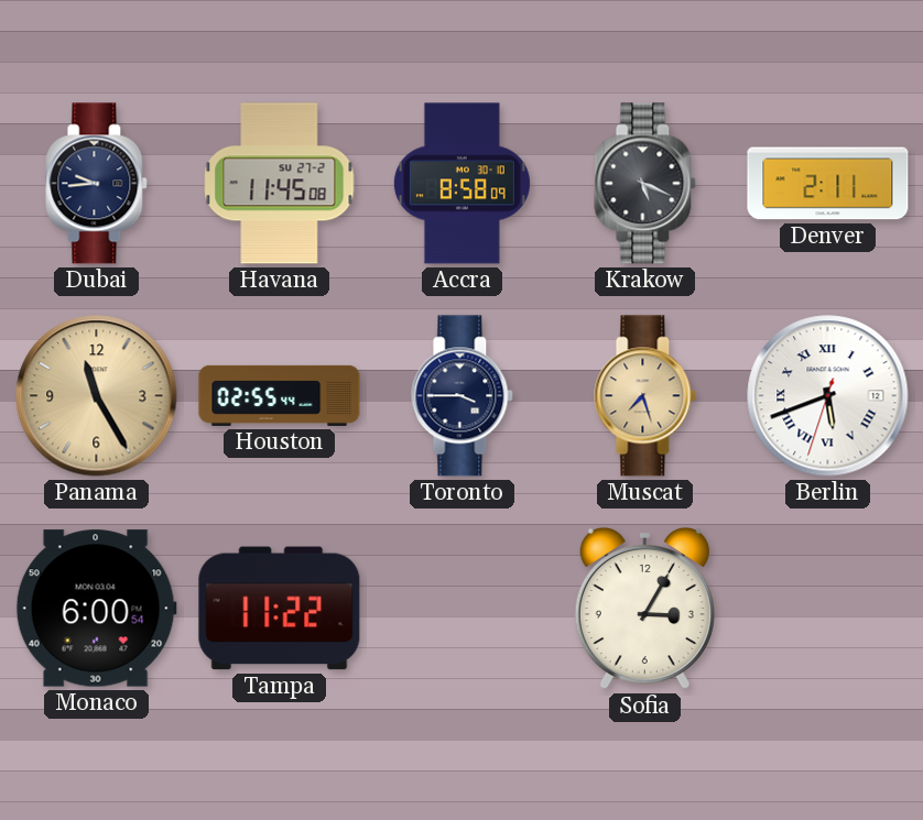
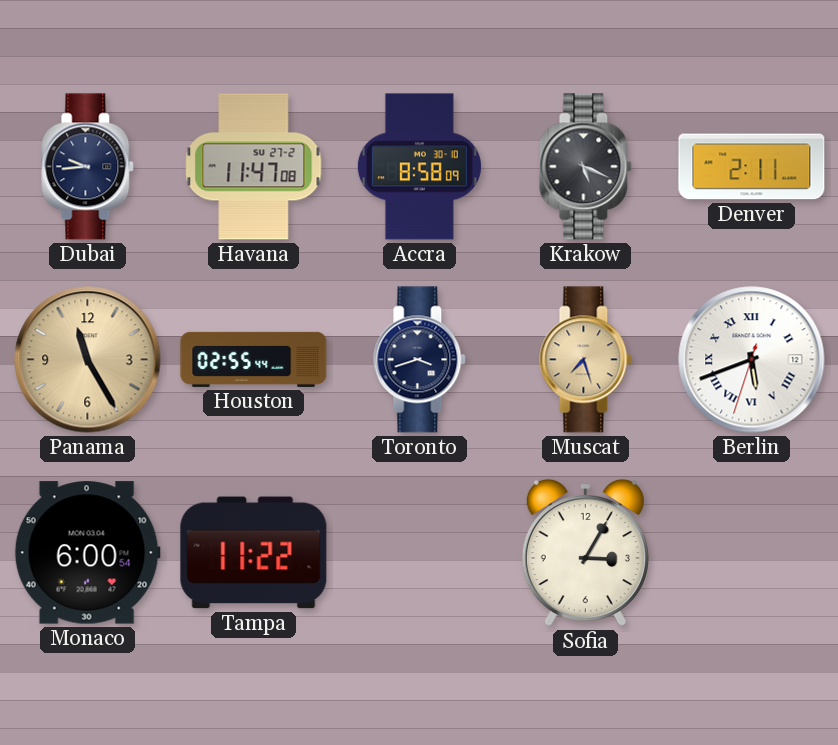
Havana: 11:45 -> 11:47 (254, 167)
Toronto: 3:45 -> 3:42 (420, 360)
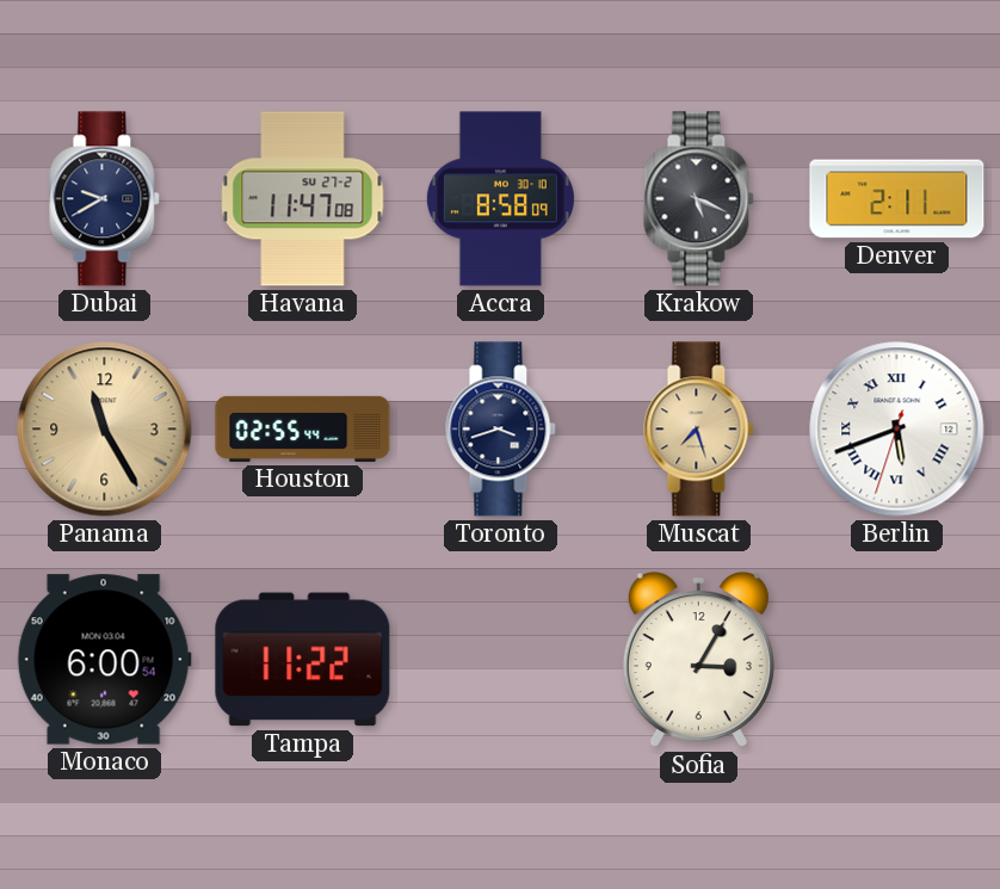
Dubai: 9:44 -> 9:40 (105, 199)
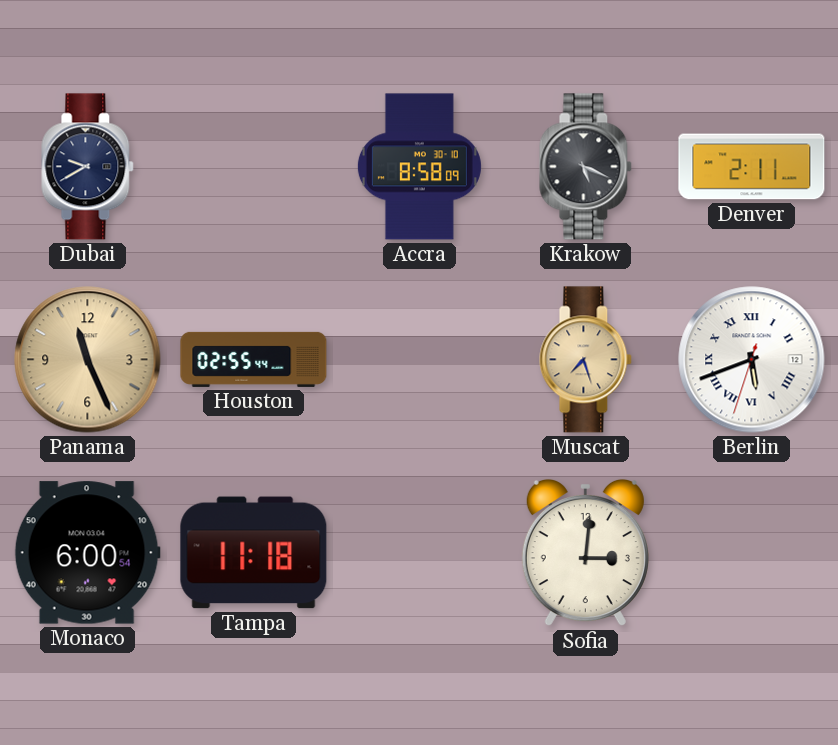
Havana: 11:47 -> none (303, 199)
Panama: 11:25 -> 11:26 (88, 360)
Toronto: 3:42 -> none (501, 430)
Tampa: 11:22 -> 11:18 (254, 553)
Sofia: 3:05 -> 3:01 (585, 553)
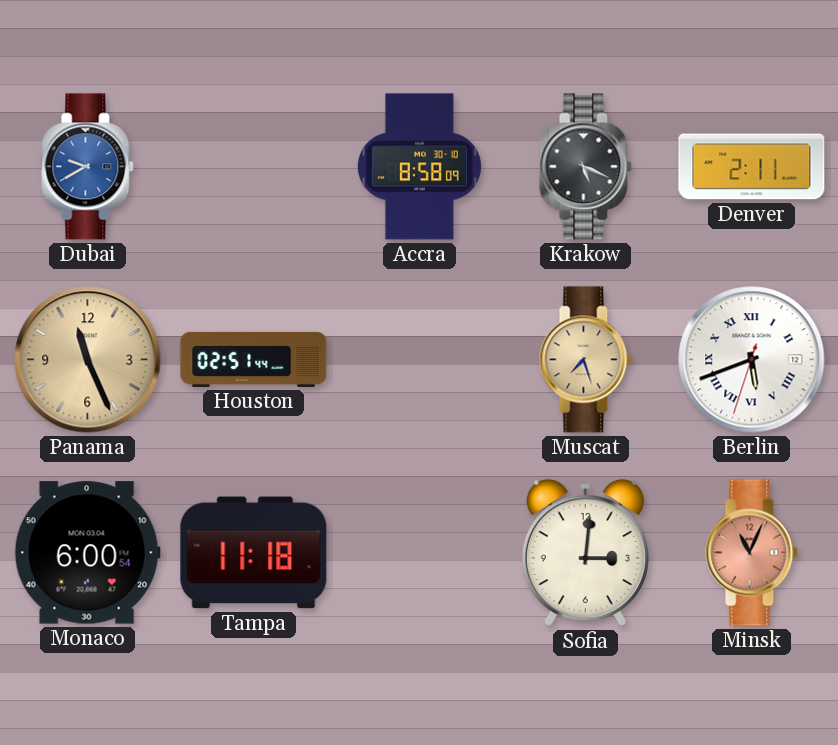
Dubai dial: navy -> blue (88, 167)
Houston: 02:55 -> 02:51 (254, 359)
Minsk: none -> 11:04 (752, 553)
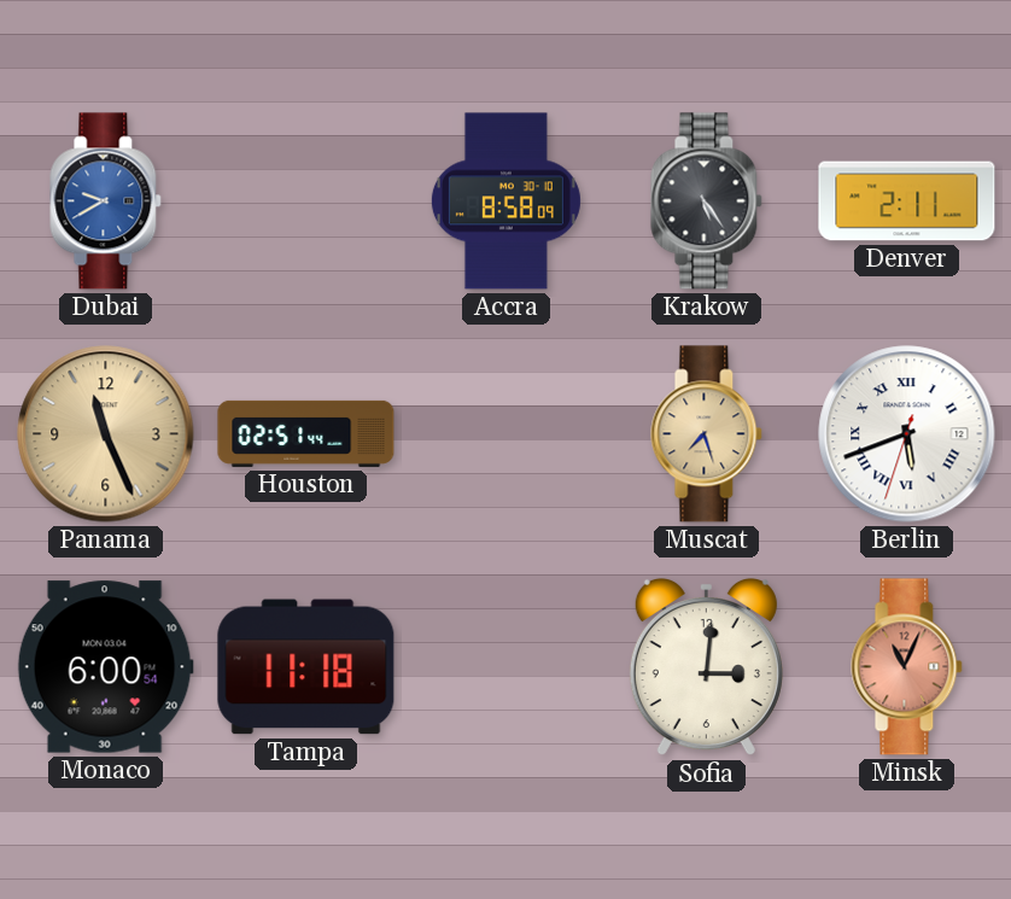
Krakow: 5:19 -> 5:24 (707, 202)
